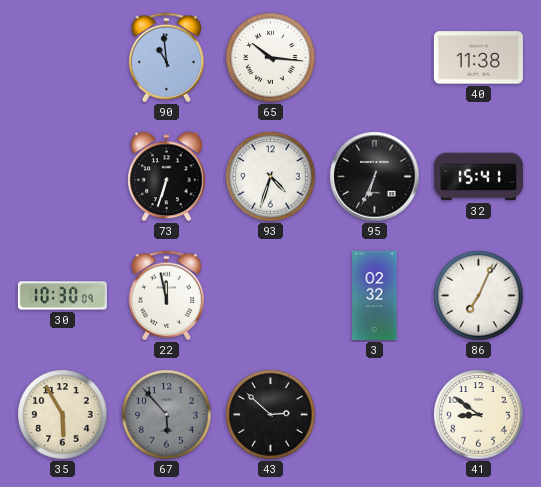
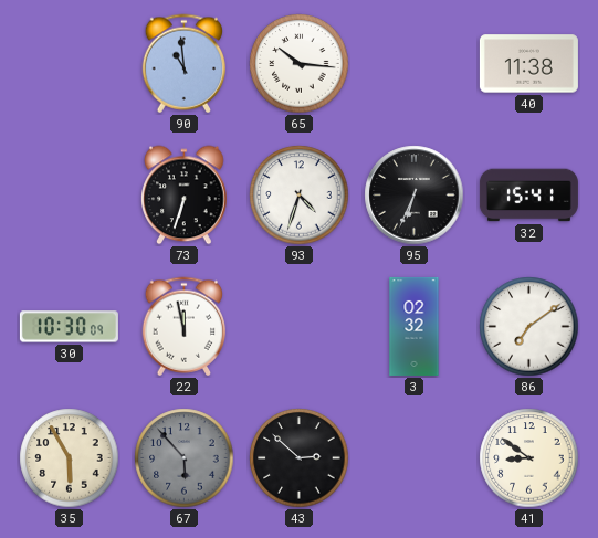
86: 7:04 -> 7:09 (529, 327)
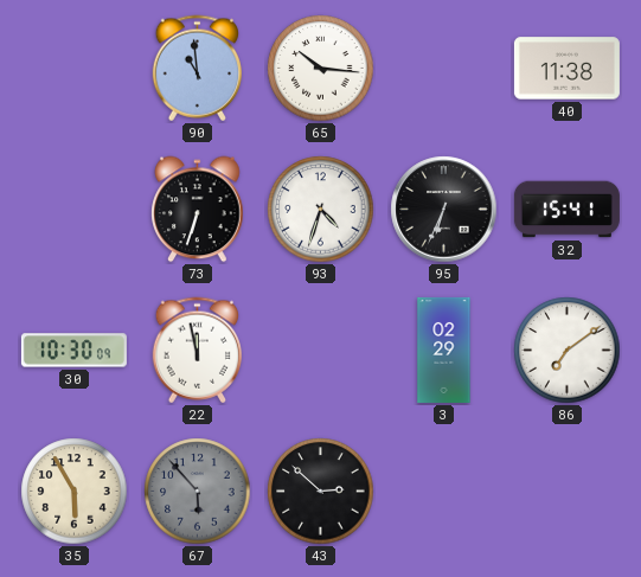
3: 02:32 -> 02:29 (444, 350)
41: 8:51 -> none (529, 458)
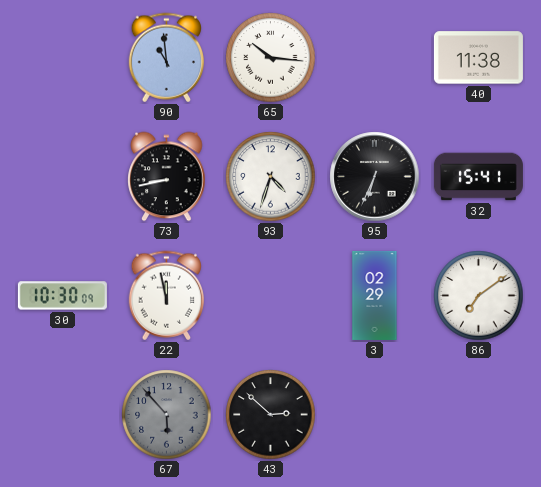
73: 6:33 -> 8:43 (167, 177)
35: 5:55 -> none (75, 492)
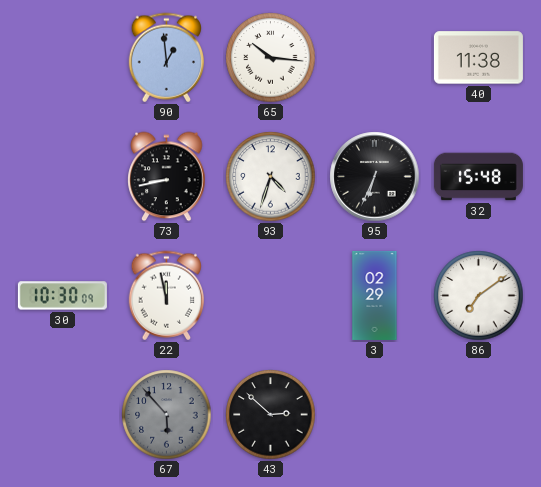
90: 10:59 -> 12:59 (166, 58)
32: 15:41 -> 15:48 (478, 177)
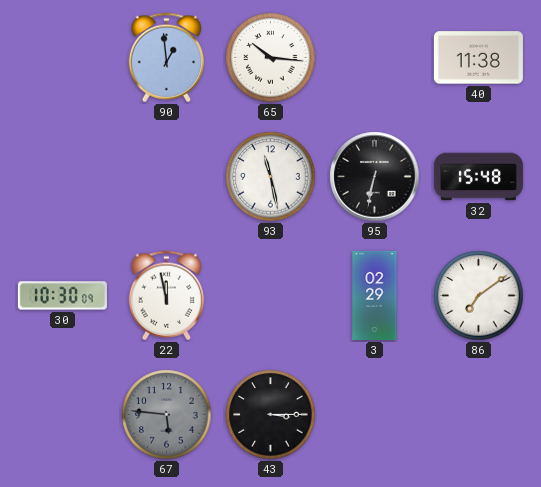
73: 8:43 -> none (167, 177)
93: 4:33 -> 11:28 (271, 177)
95: 6:34 -> 6:32 (375, 177)
67: 5:53 -> 5:46 (167, 415)
43: 2:52 -> 3:15 (271, 415)
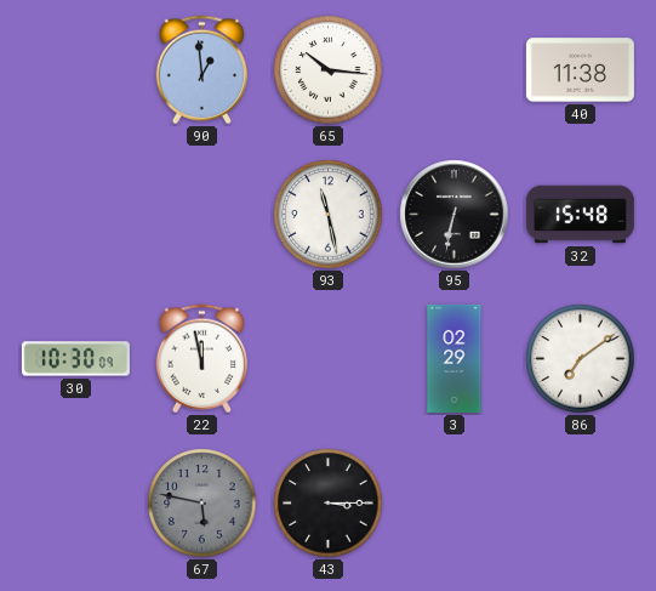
67: 5:46 -> 5:47 (202, 504)
